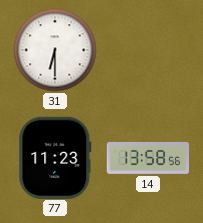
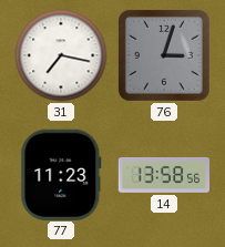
31: 6:30 -> 7:17 (61, 55)
76: none -> 3:03 (164, 55)
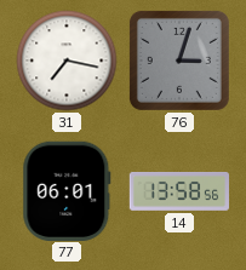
77: 11:23 -> 06:01 (67, 190)
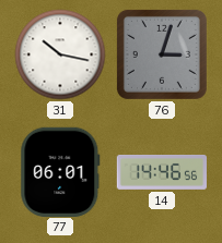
31: 7:17 -> 10:17 (60, 54)
14: 13:58 -> 14:46 (162, 173)
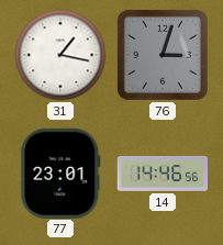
31: 10:17 -> 1:17 (60, 55)
77: 06:01 -> 23:01 (60, 172)
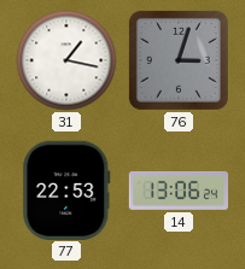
77: 23:01 -> 22:53 (66, 189)
14: 14:46 -> 13:06 (179, 192)
